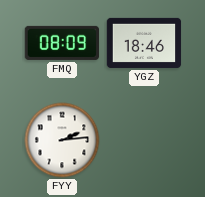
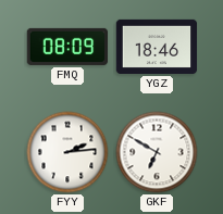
GKF: none -> 6:50 (157, 152)
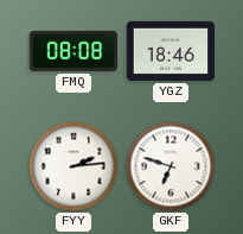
FMQ: 08:09 -> 08:08 (73, 51)
GKF: 6:50 -> 6:48 (171, 166)
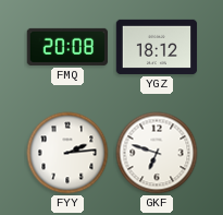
FMQ: 08:08 -> 20:08 (67, 47)
YGZ: 18:46 -> 18:12 (157, 47)
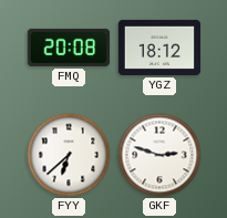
FYY: 2:14 -> 6:38 (69, 155)
GKF: 6:48 -> 2:48 (159, 155)
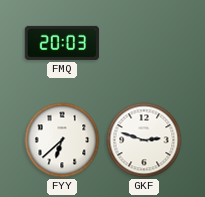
FMQ: 20:08 -> 20:03 (62, 43)
YGZ: 18:12 -> none (159, 48)
